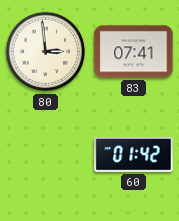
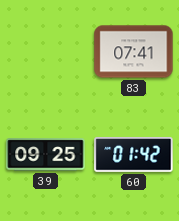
80: 2:59 -> none (46, 52)
39: none -> 09:25 (46, 155)
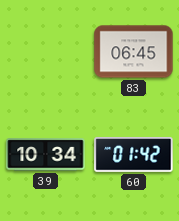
83: 07:41 -> 06:45 (134, 52)
39: 09:25 -> 10:34 (46, 155)
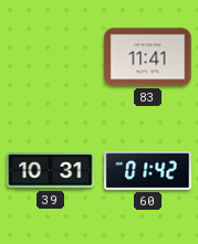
83: 06:45 -> 11:41 (148, 57)
39: 10:34 -> 10:31 (51, 171)
